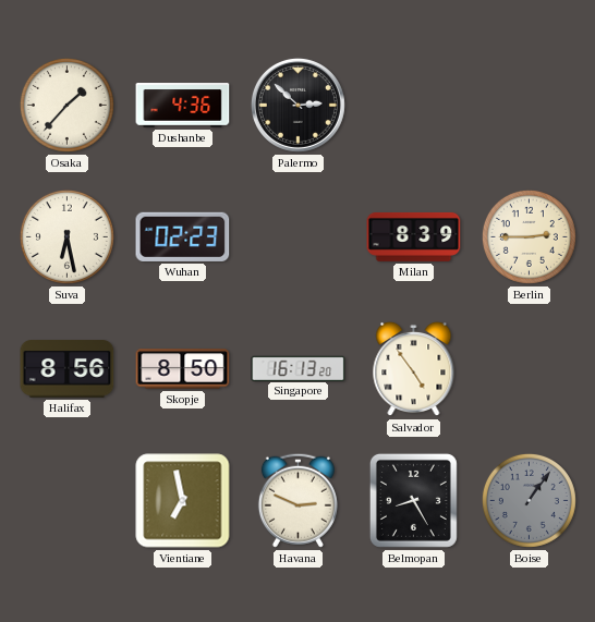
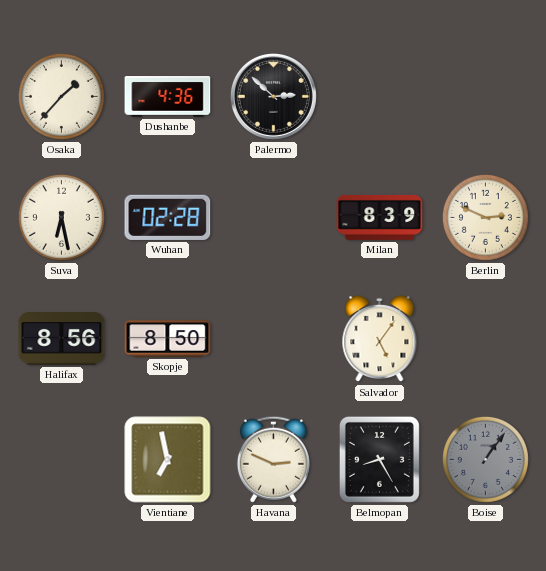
Wuhan: 02:23 -> 02:28 (168, 217)
Berlin: 2:45 -> 2:49 (485, 217)
Singapore: 16:13 -> none (299, 368)
Salvador: 4:54 -> 5:06 (380, 339)
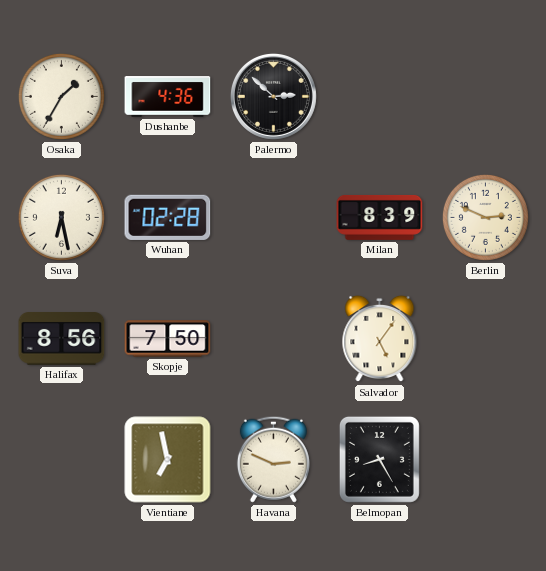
Osaka: 1:37 -> 1:35 (61, 96)
Skopje: 8:50 -> 7:50 (168, 339)
Boise: 1:06 -> none (485, 459)
